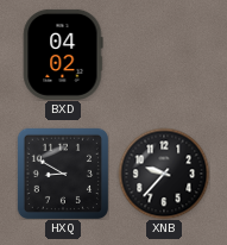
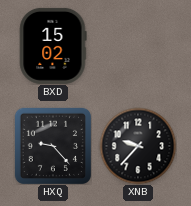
BXD: 04:02 -> 15:02 (53, 46)
HXQ: 8:50 -> 9:23 (52, 145)
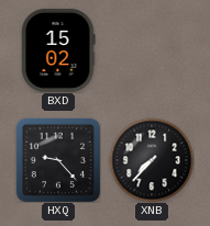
XNB: 9:37 -> 7:37 (152, 160)
